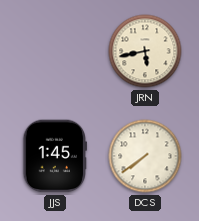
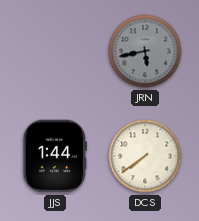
JRN dial: cream -> grey (145, 51)
JJS: 1:45 -> 1:44 (55, 156)
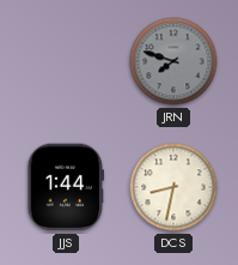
JRN: 5:43 -> 7:48 (173, 61)
DCS: 7:39 -> 8:32 (173, 187)
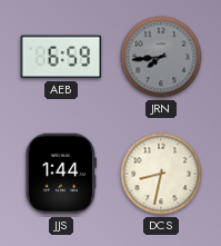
AEB: none -> 6:59 (61, 57)
JRN: 7:48 -> 7:44 (161, 57)
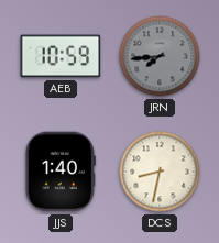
AEB: 6:59 -> 10:59 (61, 56)
JJS: 1:44 -> 1:40 (61, 172)
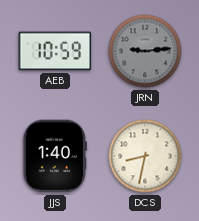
JRN: 7:44 -> 9:14 (145, 51)
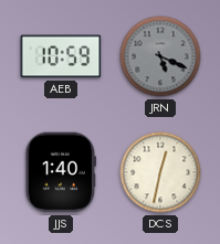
JRN: 9:14 -> 5:19 (160, 56)
DCS: 8:32 -> 12:32 (160, 172)
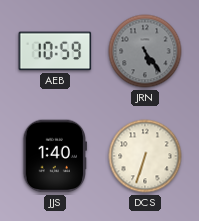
JRN: 5:19 -> 5:24 (145, 51)
DCS: 12:32 -> 6:33 (145, 156)
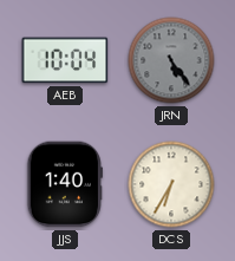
AEB: 10:59 -> 10:04 (65, 60)
DCS: 6:33 -> 6:35 (171, 184)
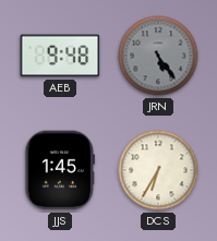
AEB: 10:04 -> 9:48 (60, 56)
JJS: 1:40 -> 1:45 (60, 170)
